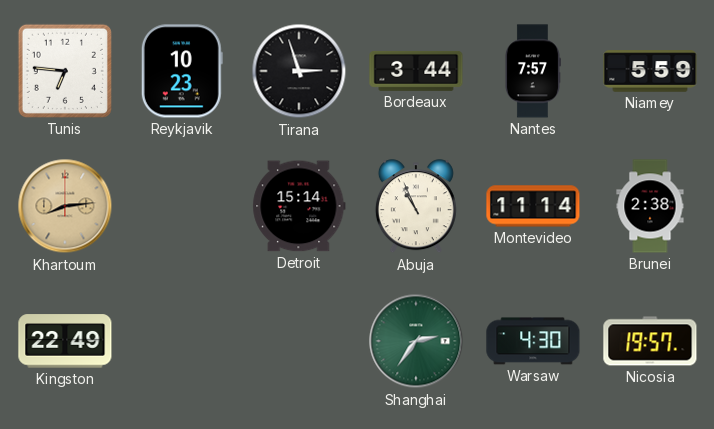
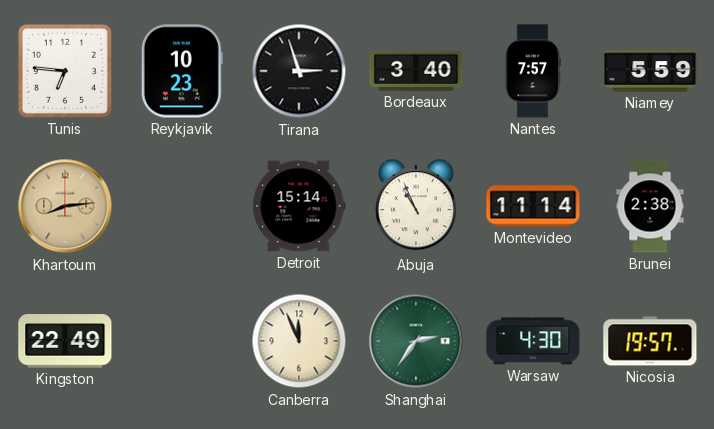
Bordeaux: 3:44 -> 3:40 (416, 71)
Canberra: none -> 11:56 (299, 341)
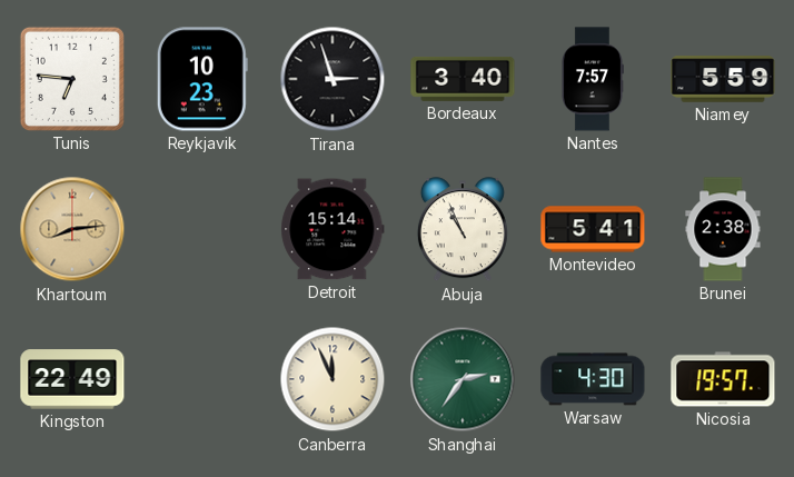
Montevideo: 11:14 -> 5:41 (593, 229)
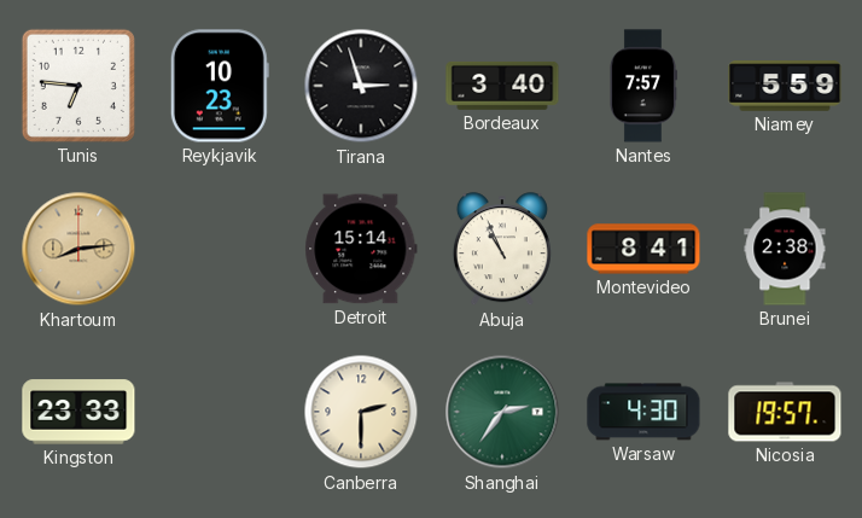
Montevideo: 5:41 -> 8:41 (643, 249)
Kingston: 22:49 -> 23:33 (78, 412)
Canberra: 11:56 -> 2:30 (361, 412)
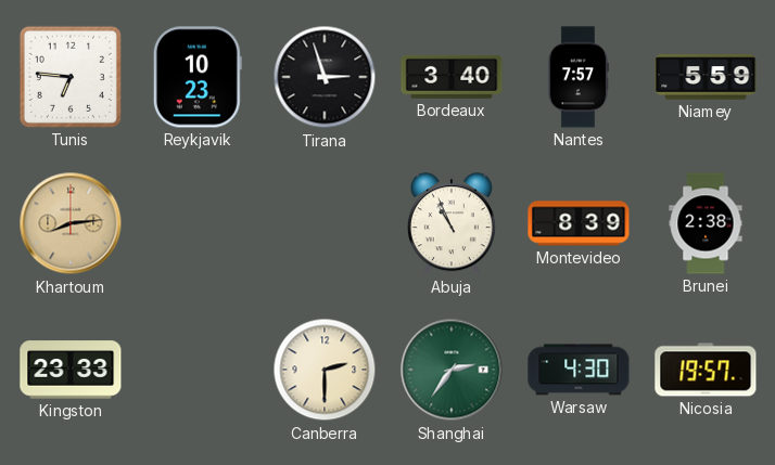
Detroit: 15:14 -> none (361, 249)
Montevideo: 8:41 -> 8:39 (579, 223)
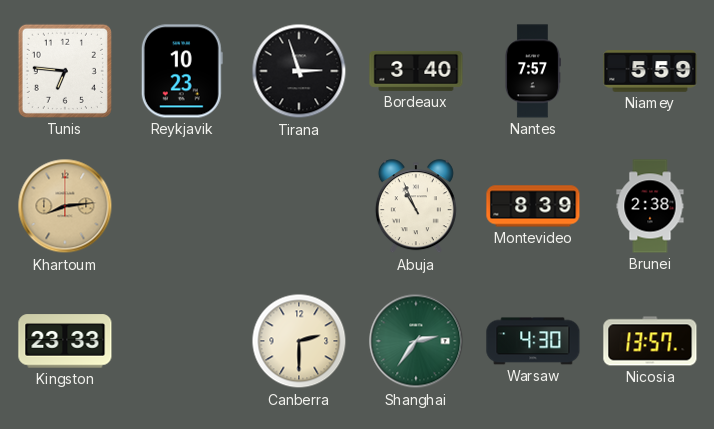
Nicosia: 19:57 -> 13:57 (650, 341)
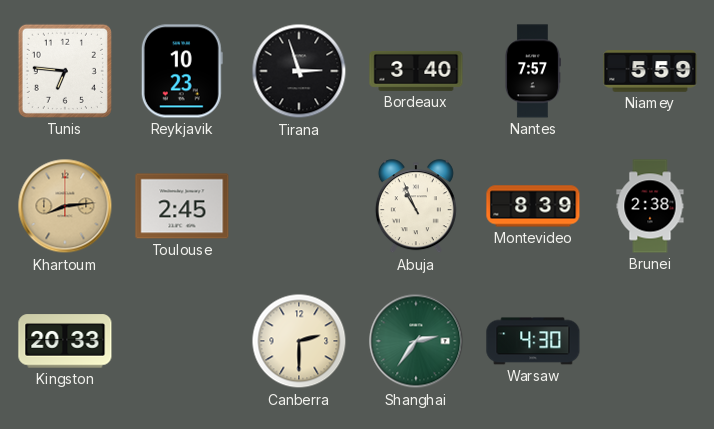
Toulouse: none -> 2:45 (182, 206)
Kingston: 23:33 -> 20:33 (65, 341)
Nicosia: 13:57 -> none (650, 341)
